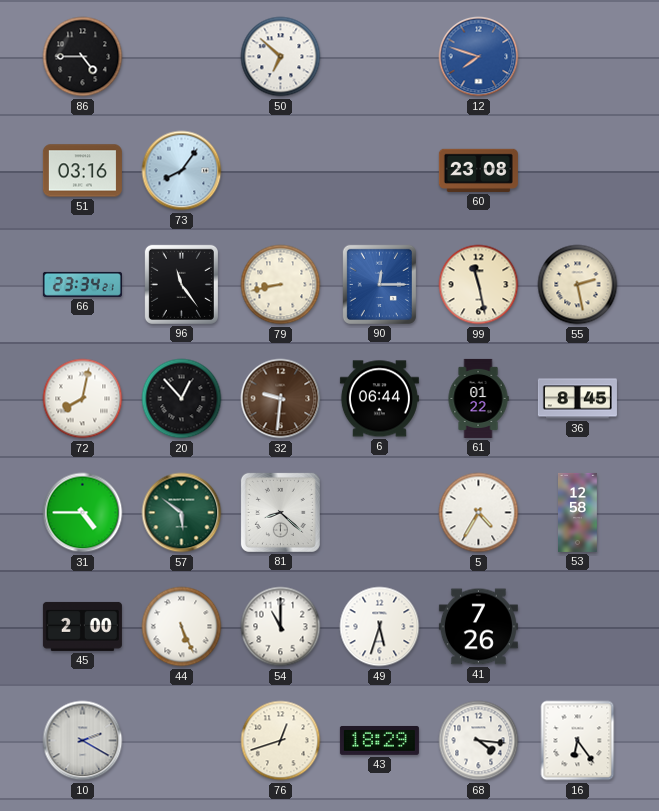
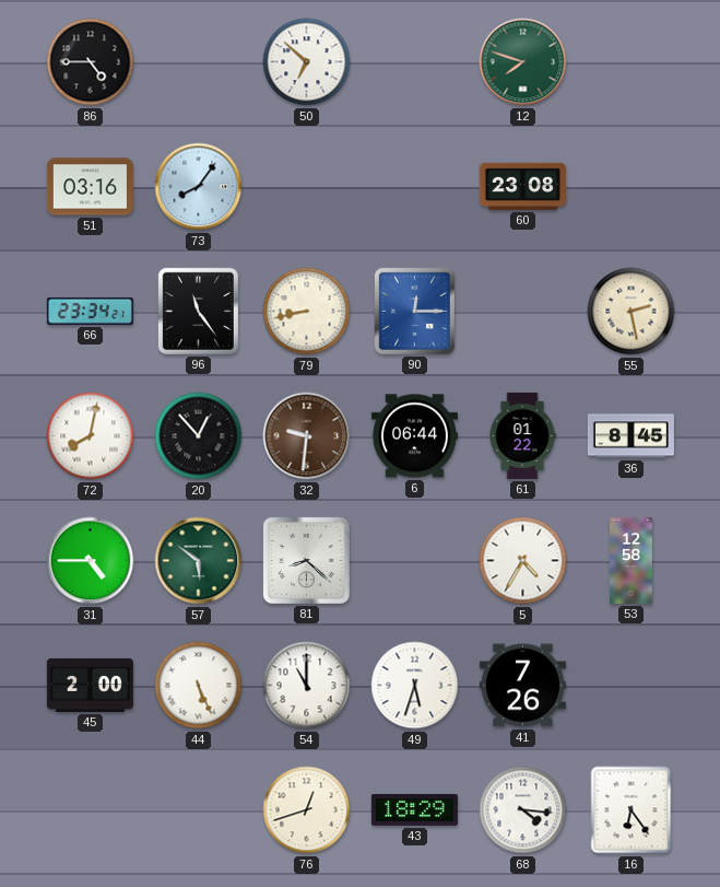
12 dial: blue -> green (523, 62)
99: 11:28 -> none (479, 285)
10: 2:20 -> none (83, 741)
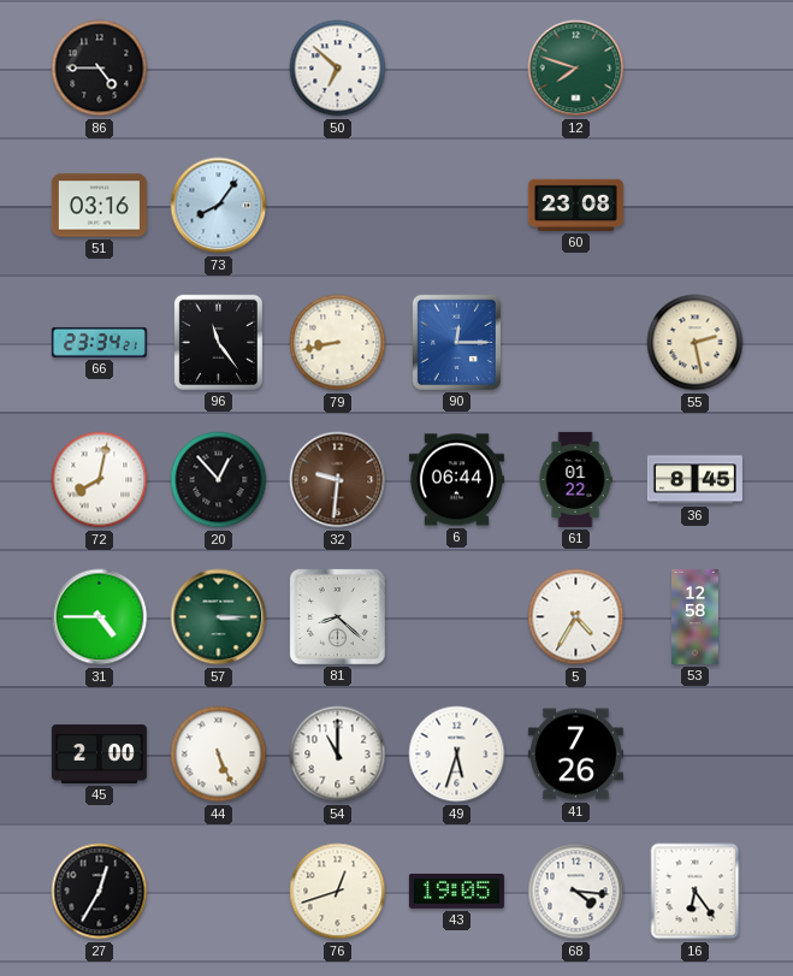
57: 5:51 -> 3:15 (219, 617)
27: none -> 12:35 (100, 892)
43: 18:29 -> 19:05 (456, 891)
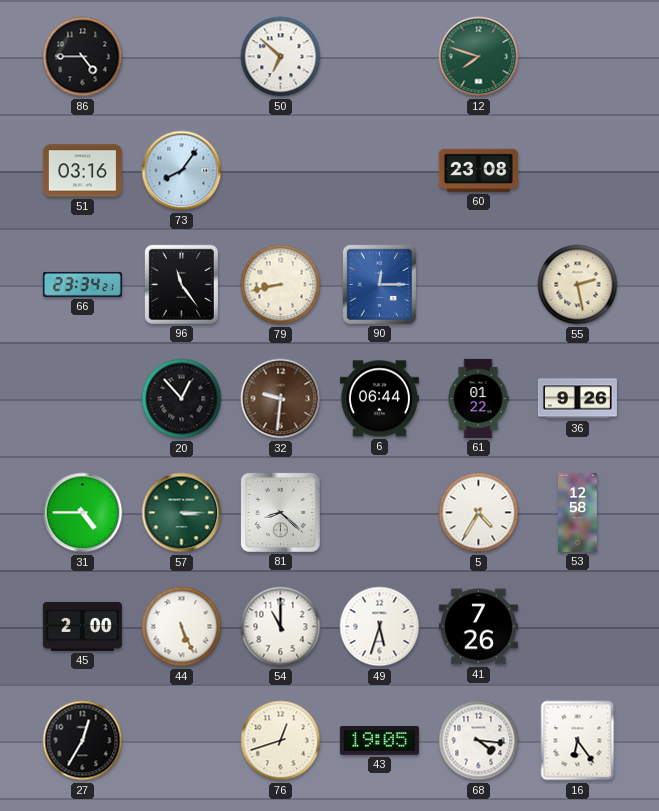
72: 8:02 -> none (100, 480)
36: 8:45 -> 9:26 (577, 399)
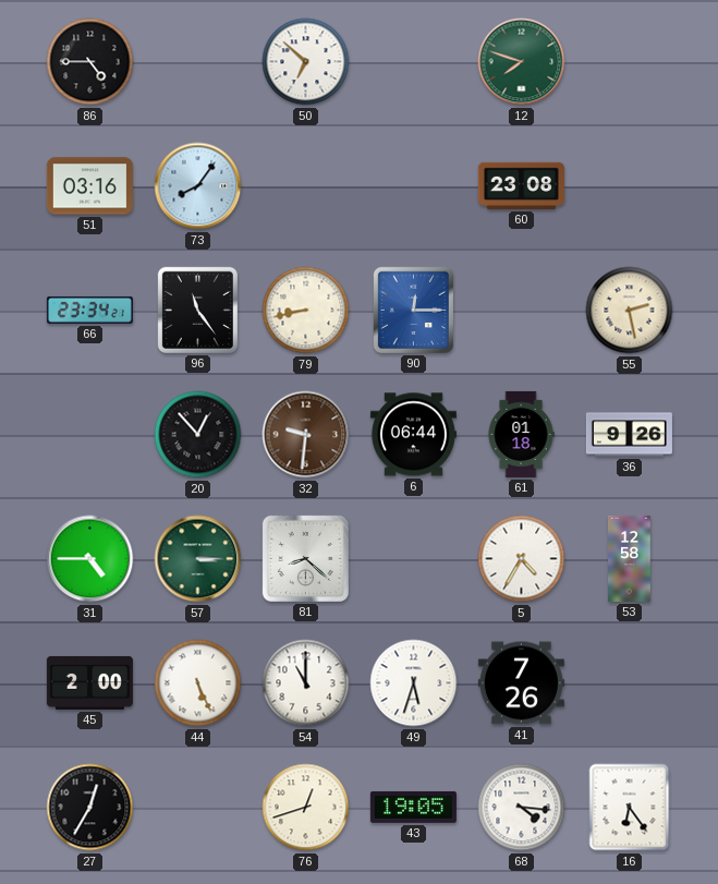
61: 01:22 -> 01:18 (521, 434)
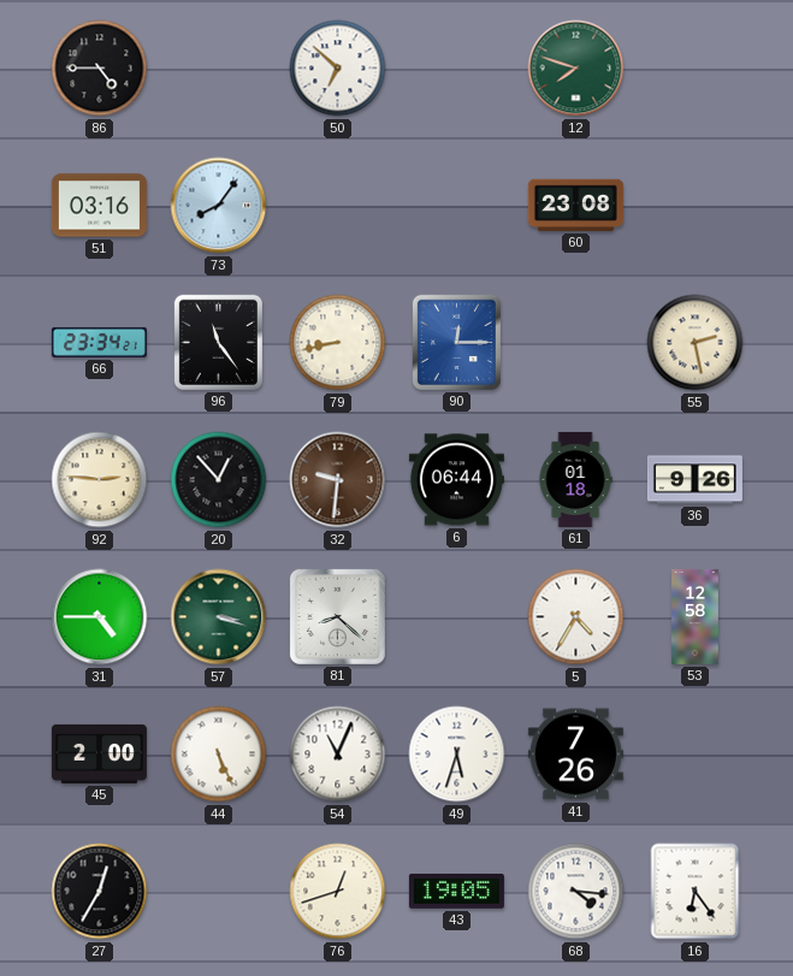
92: none -> 2:46 (100, 480)
57: 3:15 -> 3:18 (219, 617)
54: 11:00 -> 11:04 (338, 755)
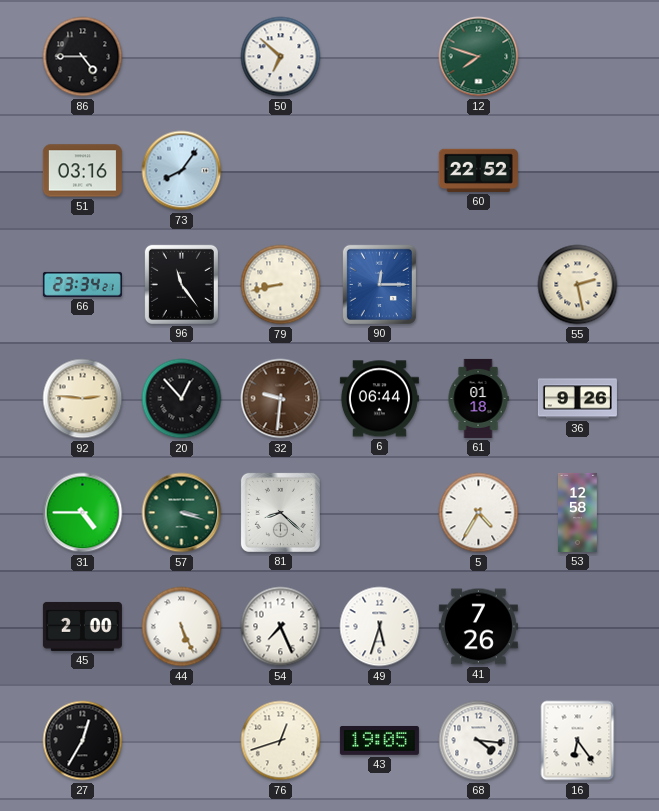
60: 23:08 -> 22:52 (478, 170)
54: 11:04 -> 7:26 (281, 627)
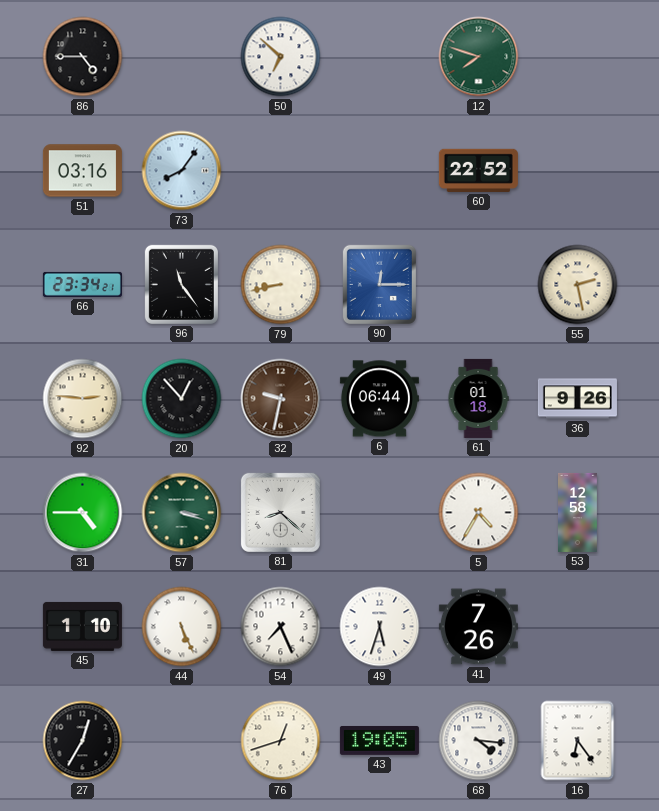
32: 9:31 -> 9:32 (281, 399)
45: 2:00 -> 1:10 (82, 626)
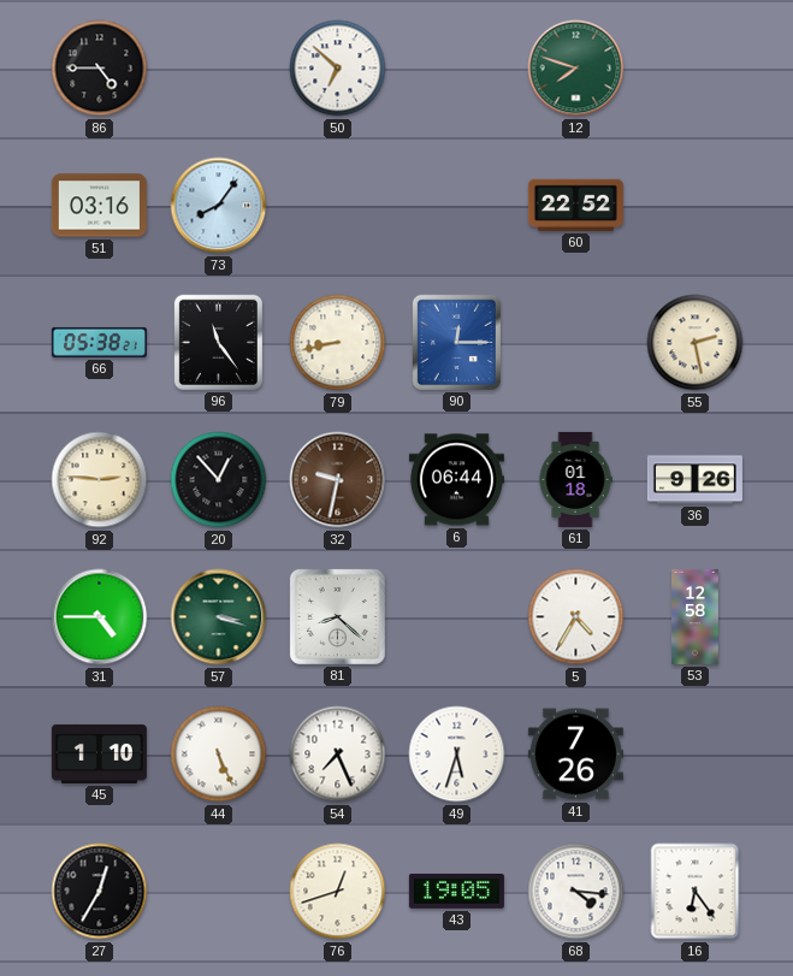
66: 23:34 -> 05:38 (99, 342)
